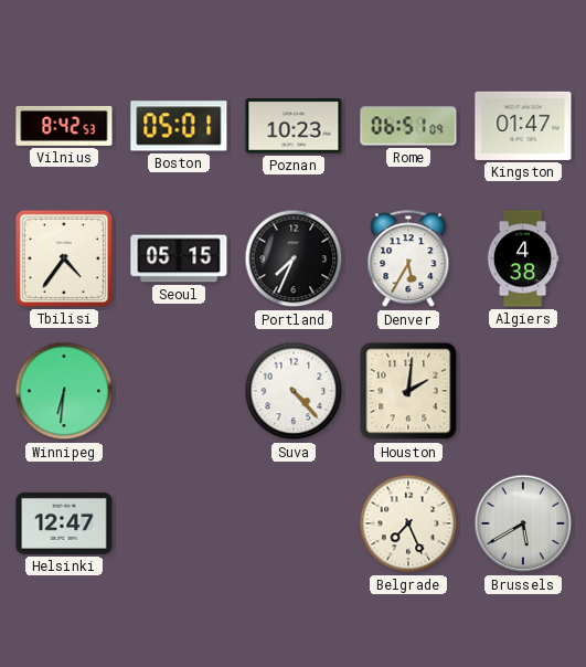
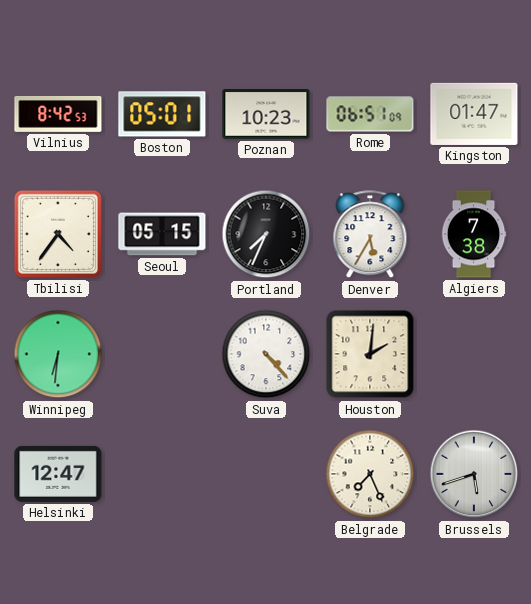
Algiers: 4:38 -> 7:38 (474, 234)
Brussels: 5:40 -> 5:42 (474, 474)
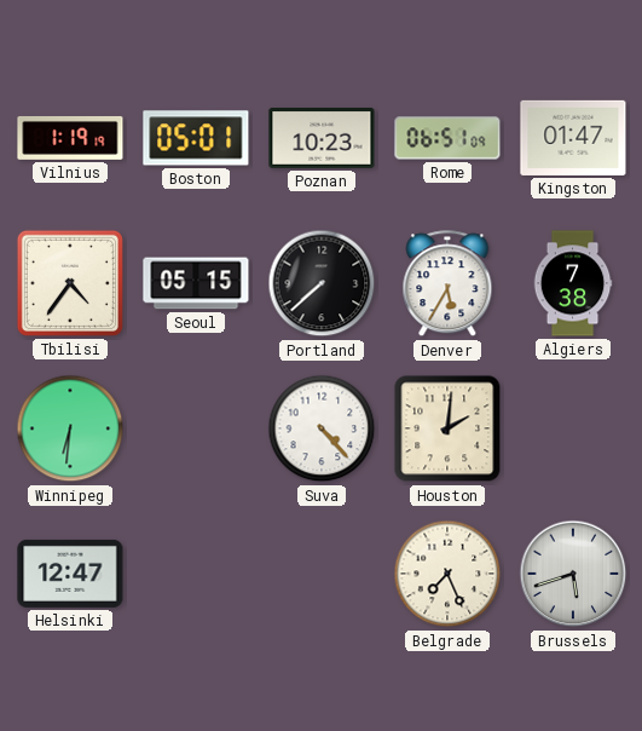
Vilnius: 8:42 -> 1:19 (70, 138)
Portland: 7:34 -> 7:38 (322, 283)
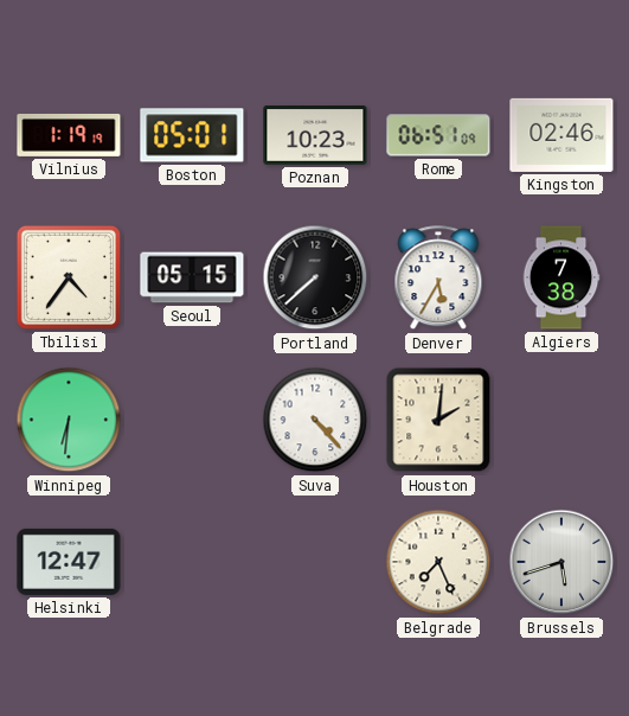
Kingston: 01:47 -> 02:46 (561, 135)
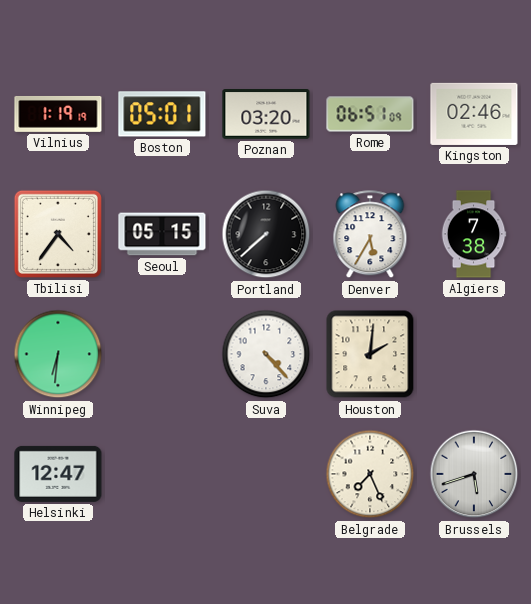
Poznan: 10:23 -> 03:20 (266, 115)
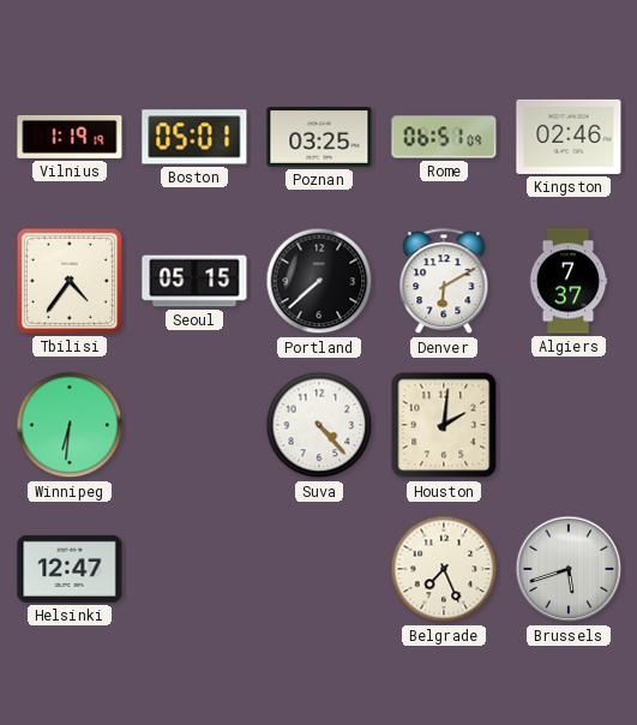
Poznan: 03:20 -> 03:25 (319, 138)
Denver: 5:35 -> 6:10 (444, 282)
Algiers: 7:38 -> 7:37 (569, 281)
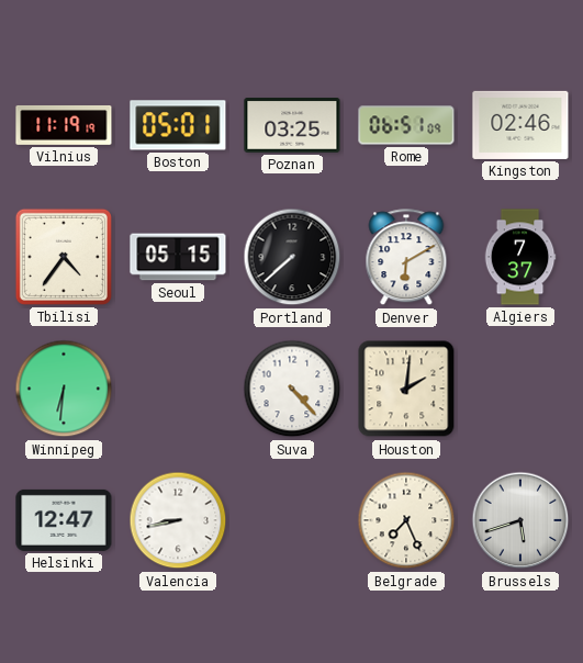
Vilnius: 1:19 -> 11:19 (64, 125)
Valencia: none -> 8:43 (178, 520)
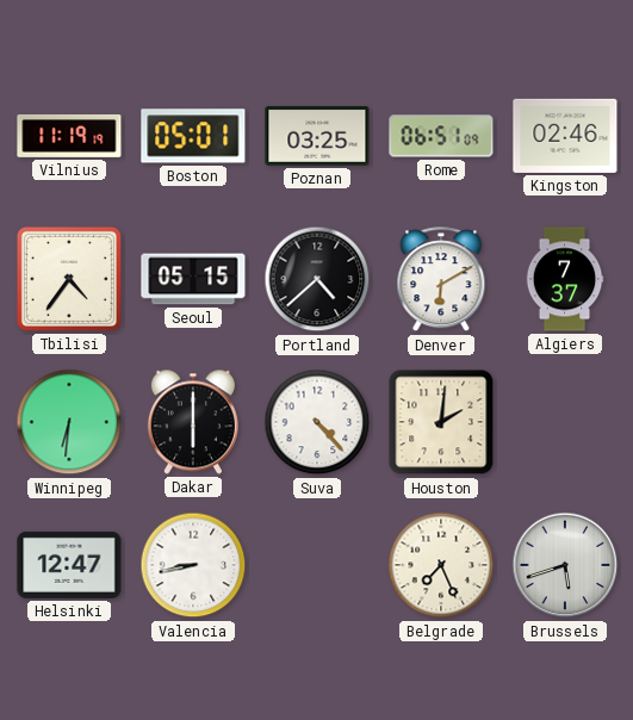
Portland: 7:38 -> 4:38 (317, 279)
Dakar: none -> 6:00 (193, 422)
